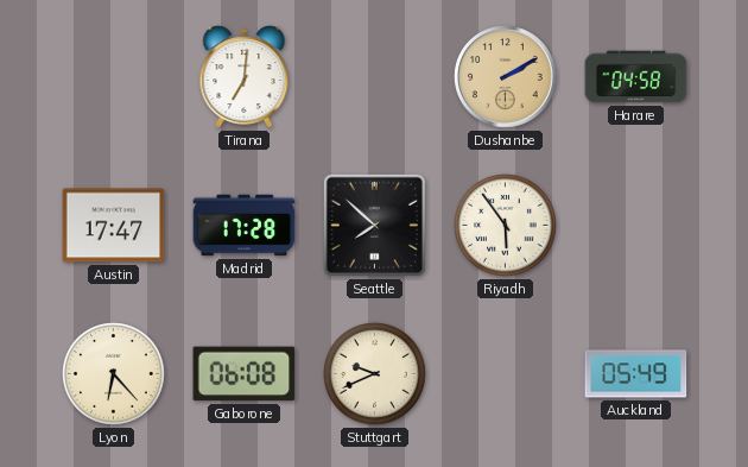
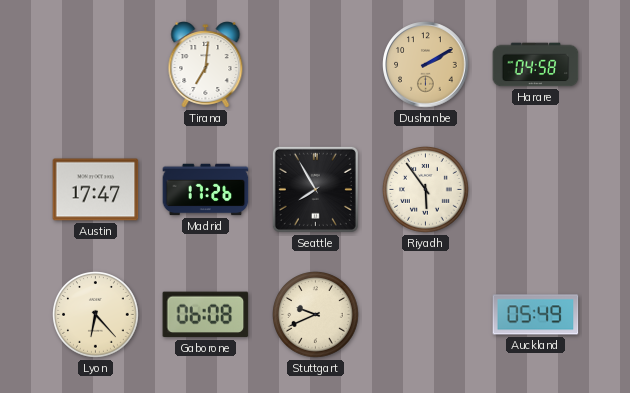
Madrid: 17:28 -> 17:26 (206, 190)
Seattle: 7:52 -> 7:55 (315, 189)
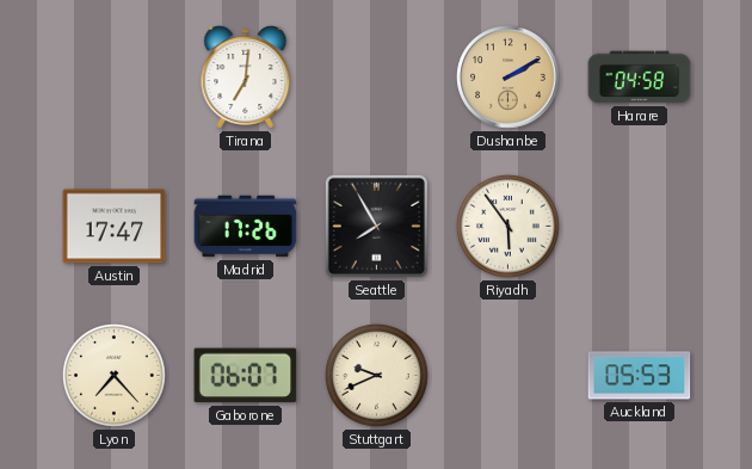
Lyon: 6:23 -> 7:23 (115, 376)
Gaborone: 06:08 -> 06:07 (246, 376)
Auckland: 05:49 -> 05:53 (640, 376)
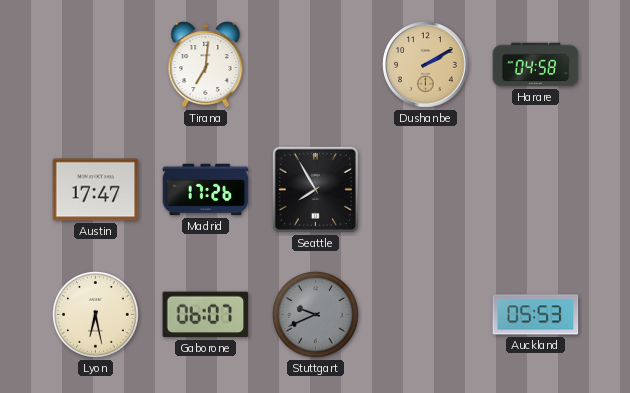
Riyadh: 5:54 -> none (508, 227)
Lyon: 7:23 -> 6:28 (96, 315)
Stuttgart dial: cream -> grey (316, 315)
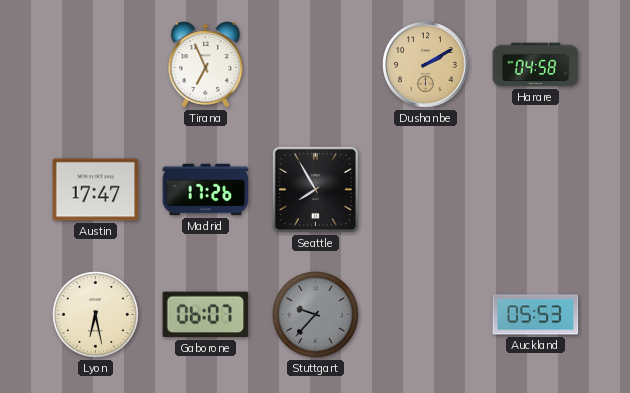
Tirana: 7:01 -> 6:56 (206, 65)
Stuttgart: 9:41 -> 9:37 (316, 315)
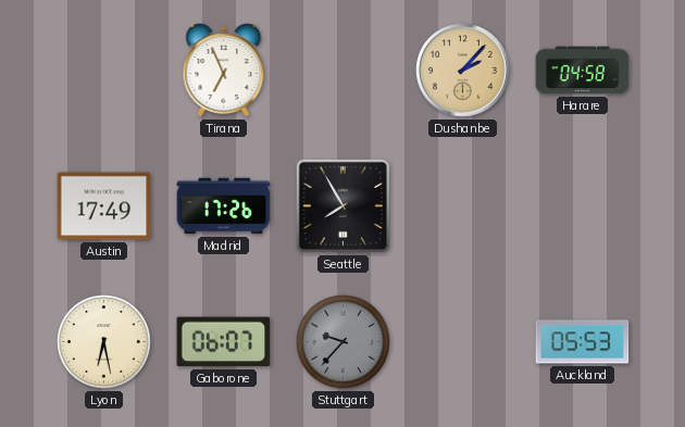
Dushanbe: 2:10 -> 2:07 (463, 71)
Austin: 17:47 -> 17:49 (104, 206)
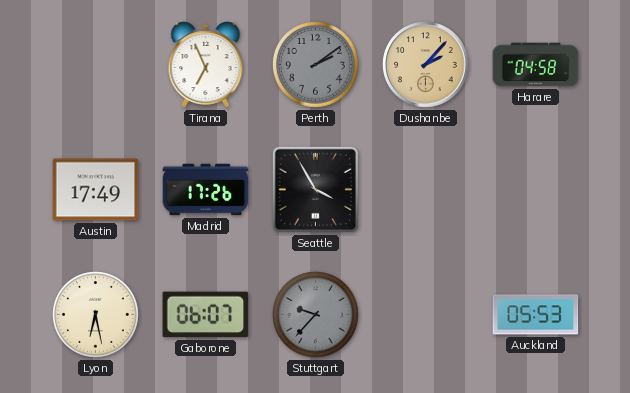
Perth: none -> 2:09 (316, 65)
Seattle: 7:55 -> 3:55 (315, 189)
